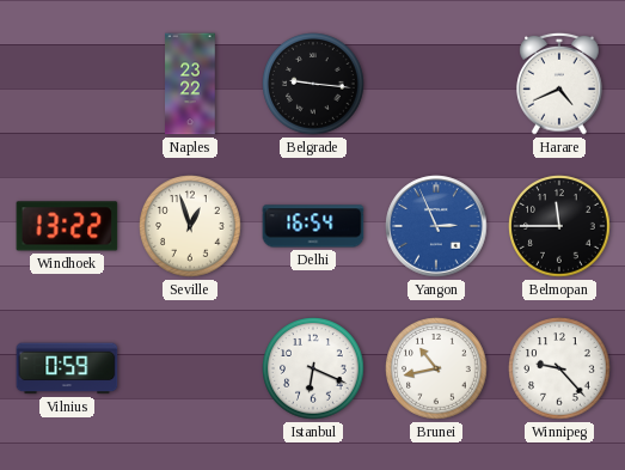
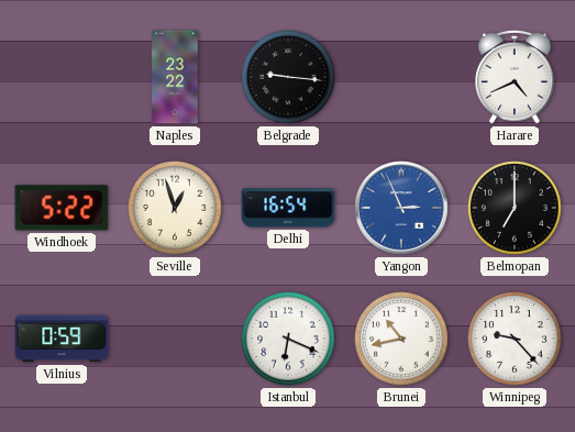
Windhoek: 13:22 -> 5:22 (62, 208)
Belmopan: 11:45 -> 7:00 (515, 208)
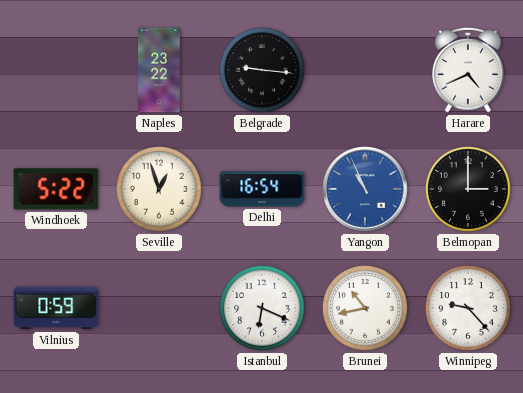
Yangon: 2:56 -> 10:56 (365, 189)
Belmopan: 7:00 -> 3:00 (468, 189)
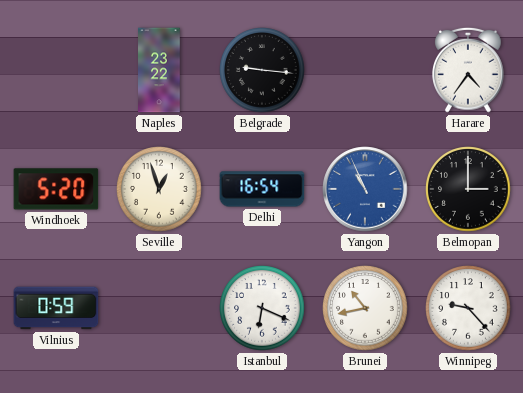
Harare: 4:41 -> 4:36 (468, 70)
Windhoek: 5:22 -> 5:20 (56, 189)
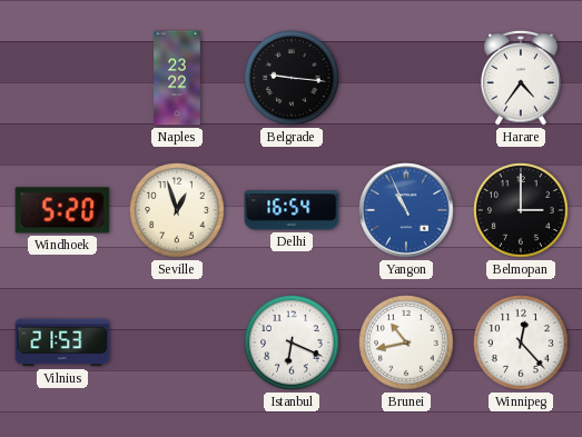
Vilnius: 0:59 -> 21:53 (62, 342)
Winnipeg: 9:23 -> 12:23 (521, 342)
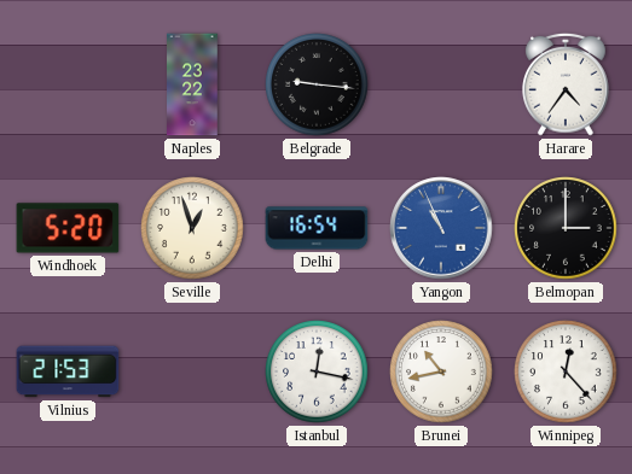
Istanbul: 6:19 -> 12:17 (317, 371)
